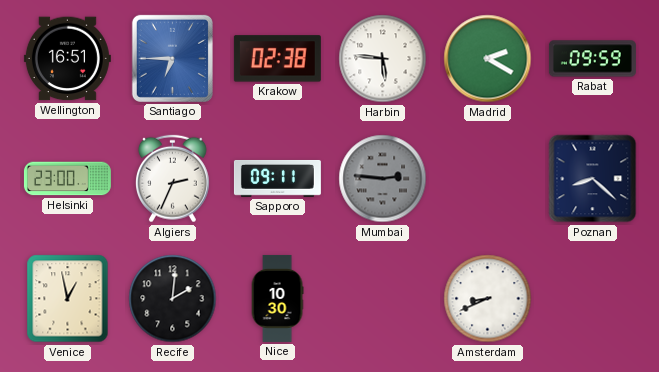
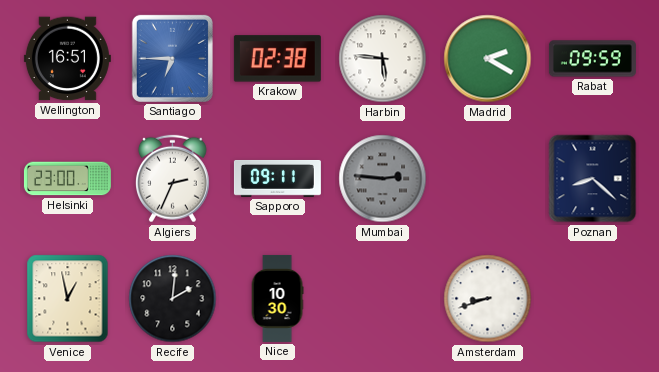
Amsterdam: 8:41 -> 8:42 (488, 299)
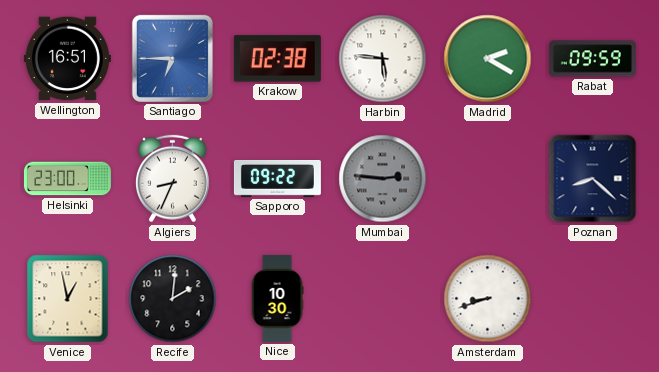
Algiers: 2:34 -> 8:34 (173, 179)
Sapporo: 09:11 -> 09:22 (277, 178)
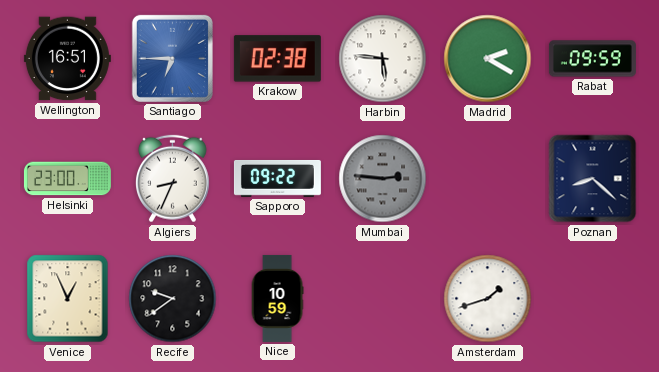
Venice: 12:58 -> 12:56 (68, 299)
Recife: 2:01 -> 9:39 (173, 299)
Nice: 10:30 -> 10:59 (277, 298)
Amsterdam: 8:42 -> 1:42 (488, 299)
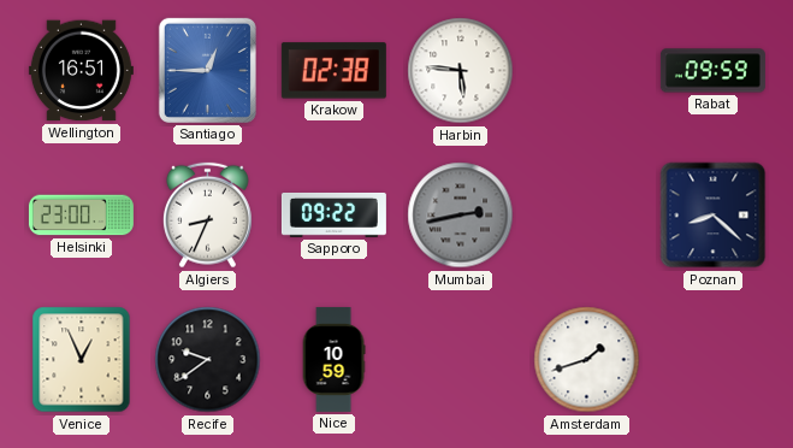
Santiago: 6:45 -> 12:45 (207, 70)
Madrid: 2:20 -> none (488, 59)
Mumbai: 2:46 -> 2:43 (461, 216)
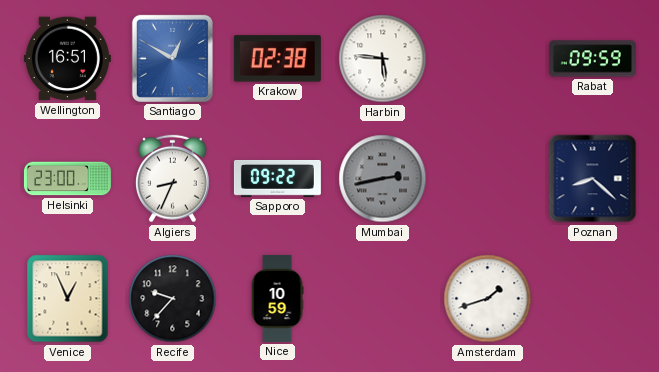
Santiago: 12:45 -> 12:50 (172, 58)
Recife: 9:39 -> 9:37 (173, 299)
